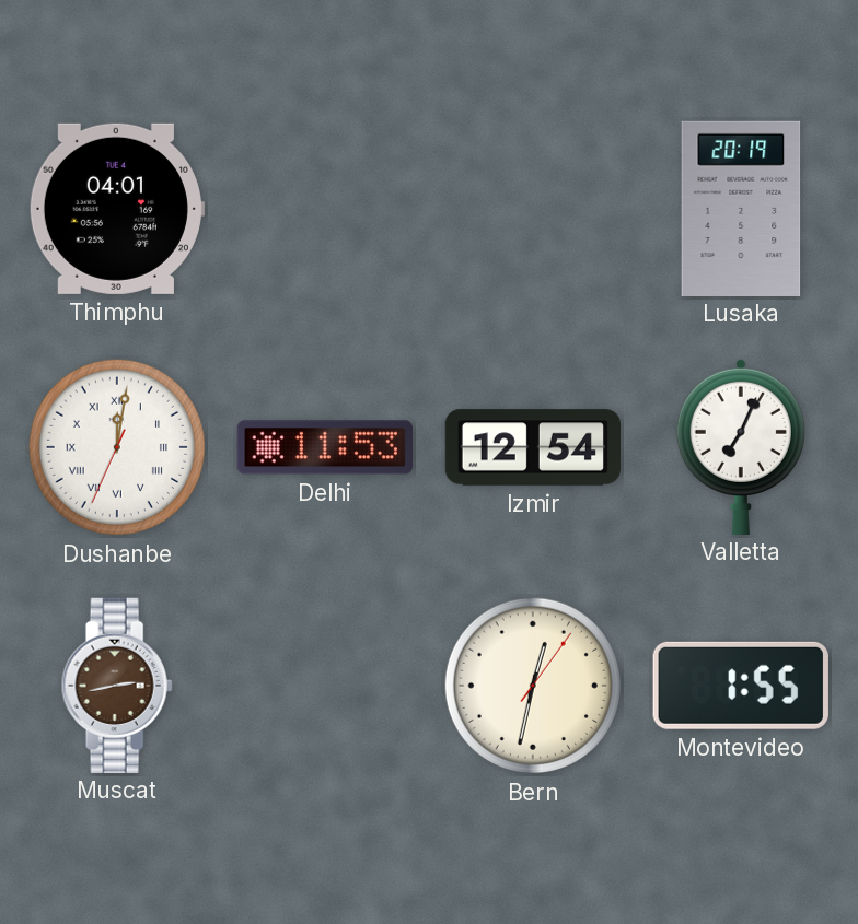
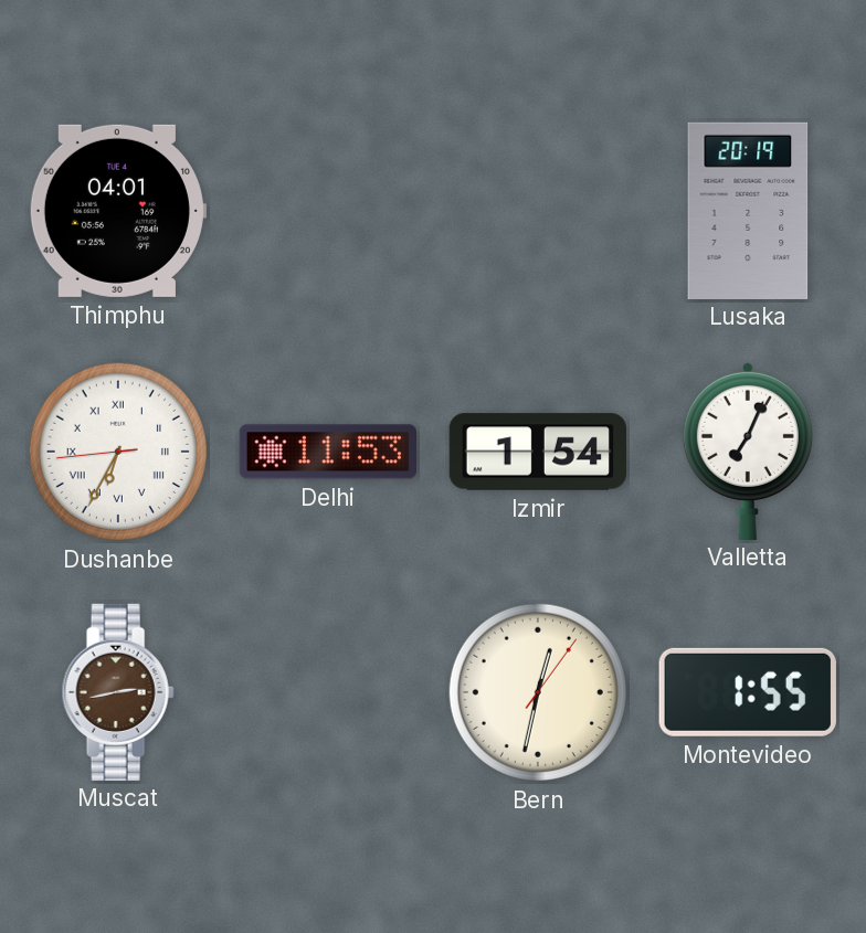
Dushanbe: 12:01 -> 6:34 (118, 452)
Izmir: 12:54 -> 1:54 (537, 452)
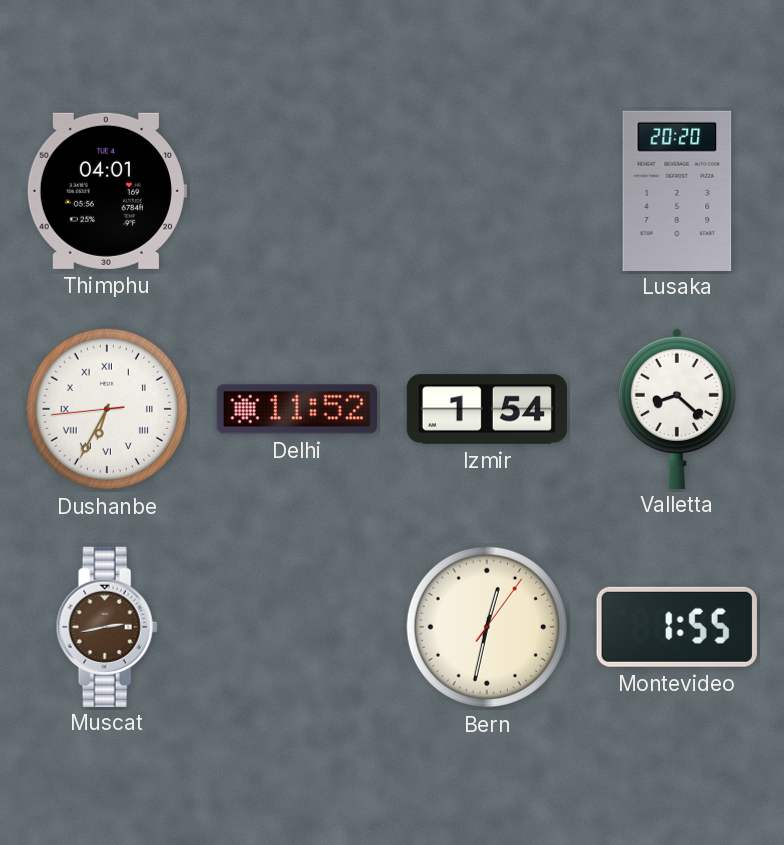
Lusaka: 20:19 -> 20:20 (677, 190)
Delhi: 11:53 -> 11:52 (296, 409)
Valletta: 7:04 -> 8:22 (677, 408)
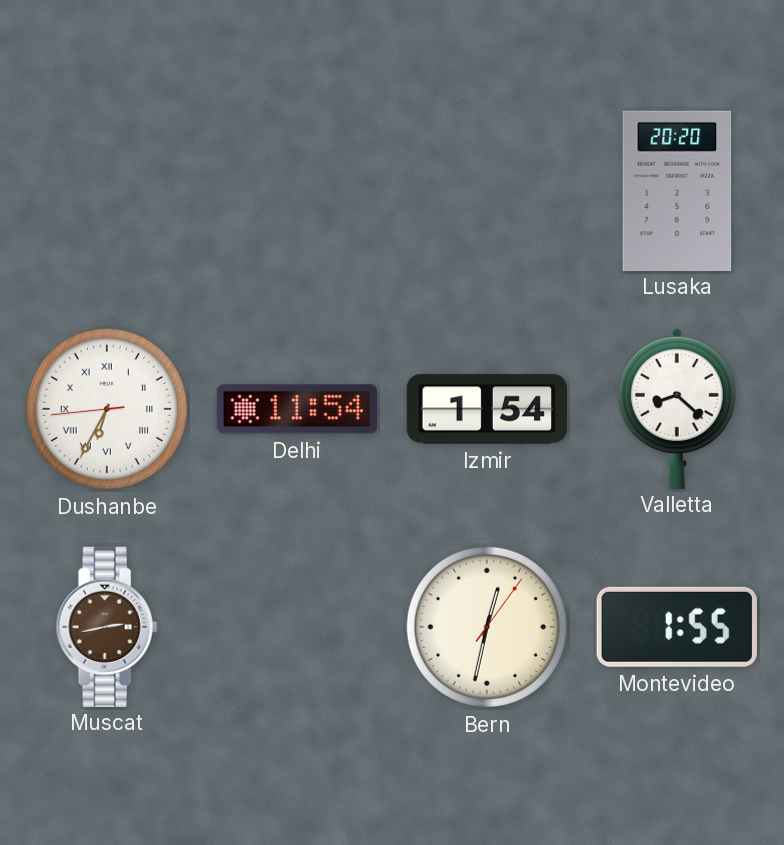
Thimphu: 04:01 -> none (106, 191)
Delhi: 11:52 -> 11:54 (296, 409)
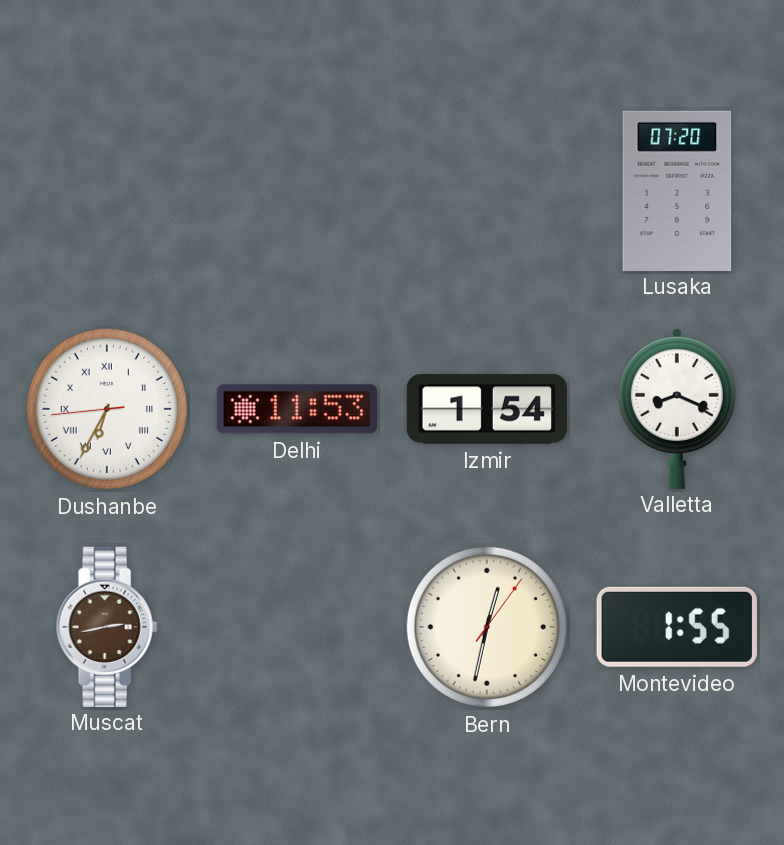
Lusaka: 20:20 -> 07:20 (677, 190)
Delhi: 11:54 -> 11:53 (296, 409)
Valletta: 8:22 -> 8:19 (677, 408)
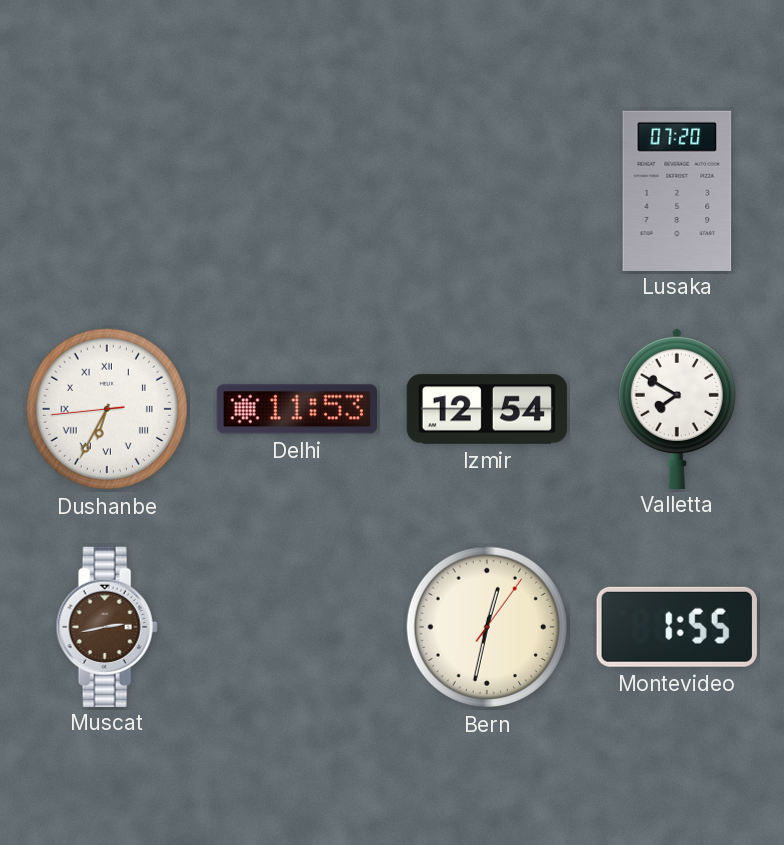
Izmir: 1:54 -> 12:54 (486, 409)
Valletta: 8:19 -> 7:50 (677, 408)
